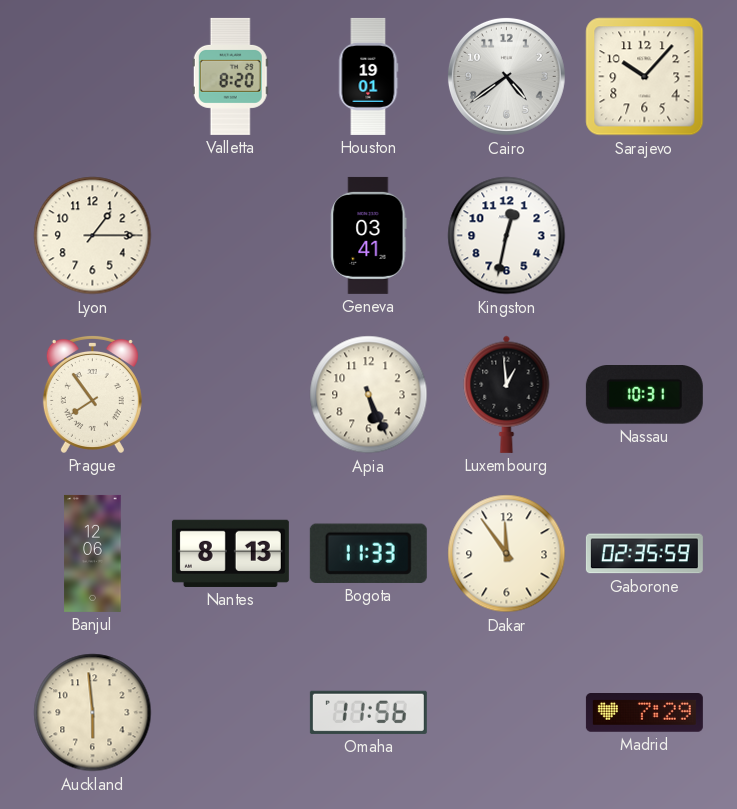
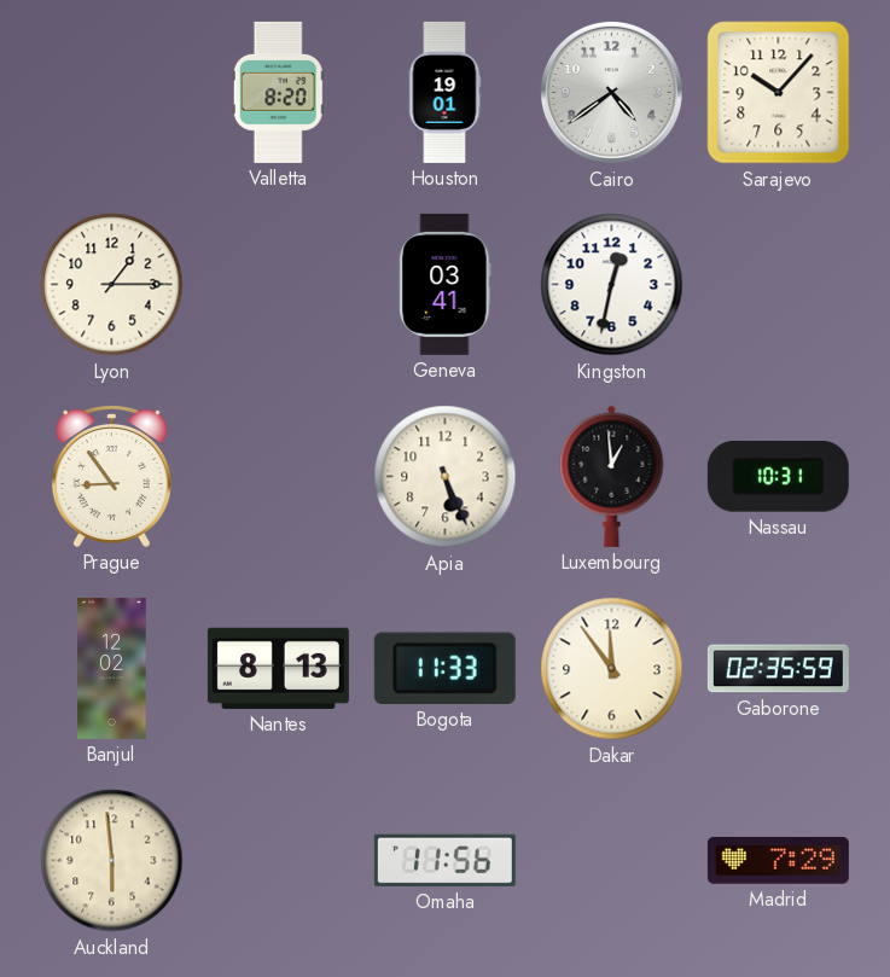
Prague: 7:54 -> 8:54 (111, 476)
Banjul: 12:06 -> 12:02 (112, 668)
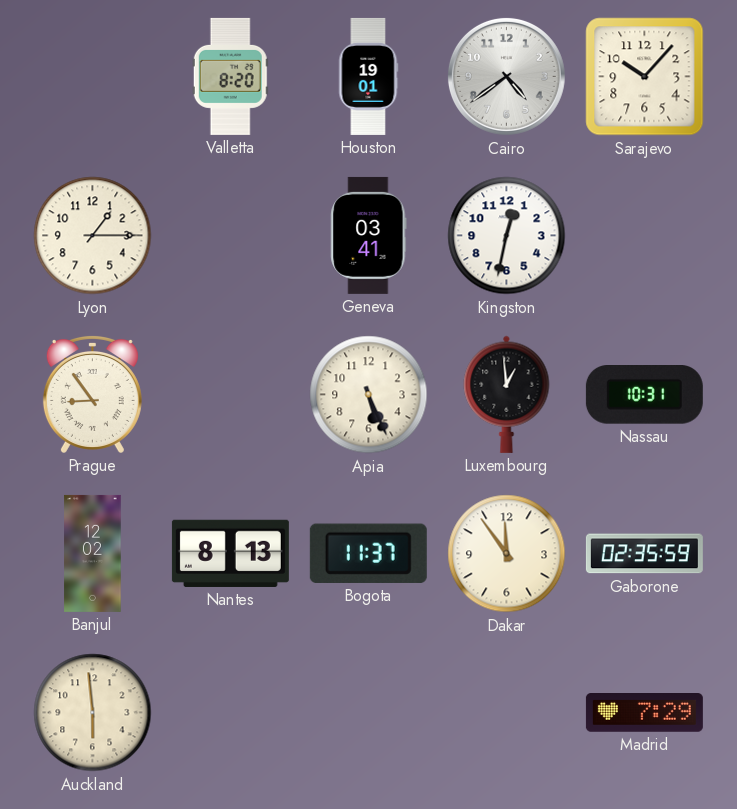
Bogota: 11:33 -> 11:37 (368, 553)
Omaha: 11:56 -> none (444, 860)
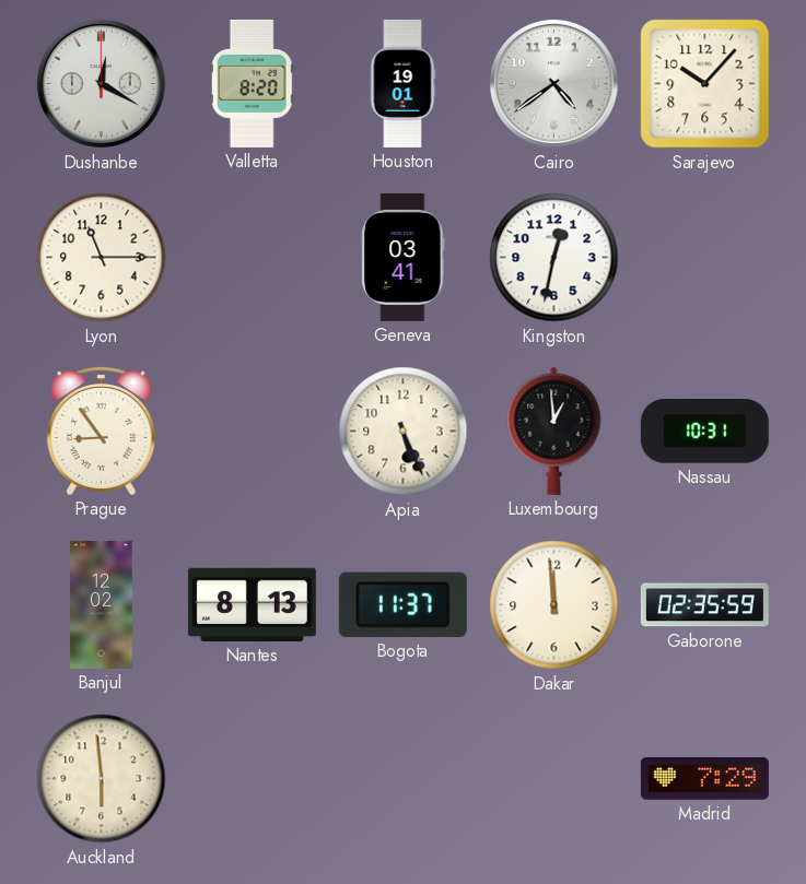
Dushanbe: none -> 12:20 (101, 83)
Lyon: 1:15 -> 11:15 (102, 258)
Dakar: 11:54 -> 11:59 (554, 605)
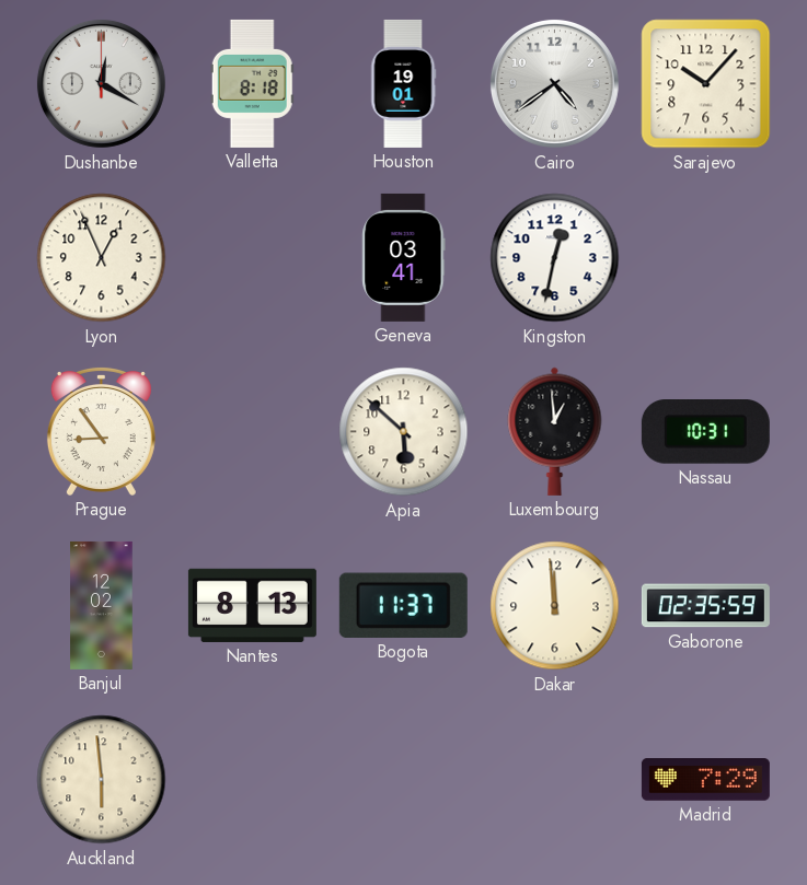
Valletta: 8:20 -> 8:18 (252, 83)
Lyon: 11:15 -> 12:56 (102, 258)
Apia: 5:26 -> 5:52 (404, 432)
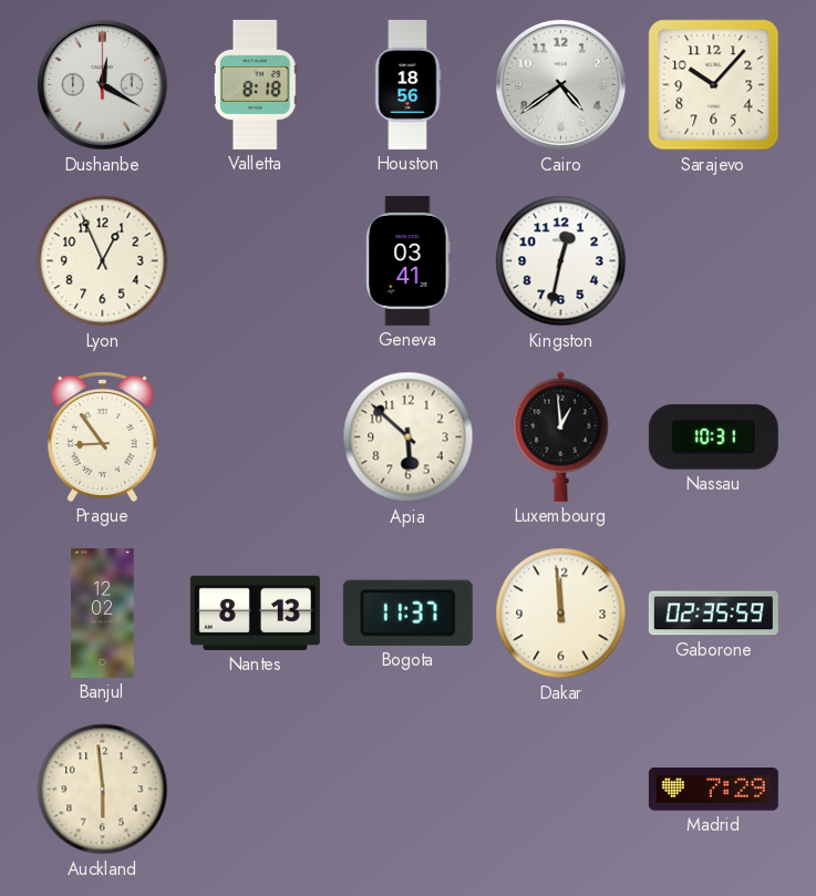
Houston: 19:01 -> 18:56 (407, 84)
